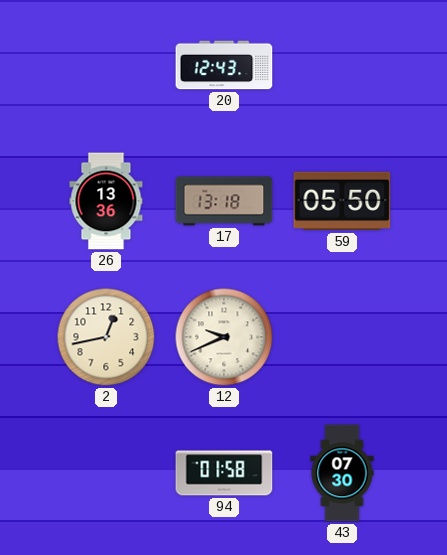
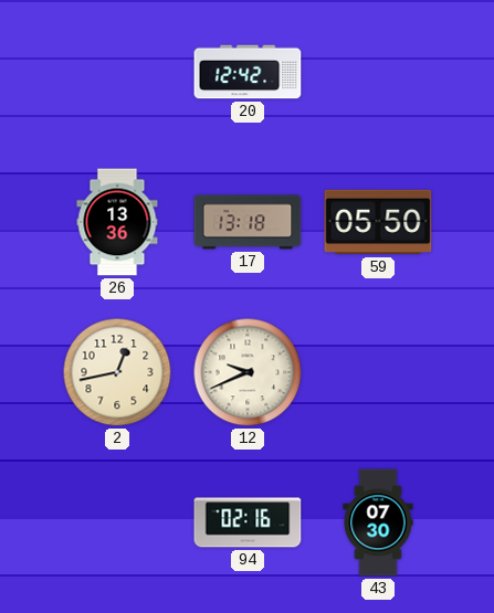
20: 12:43 -> 12:42 (248, 72)
94: 01:58 -> 02:16 (248, 522)
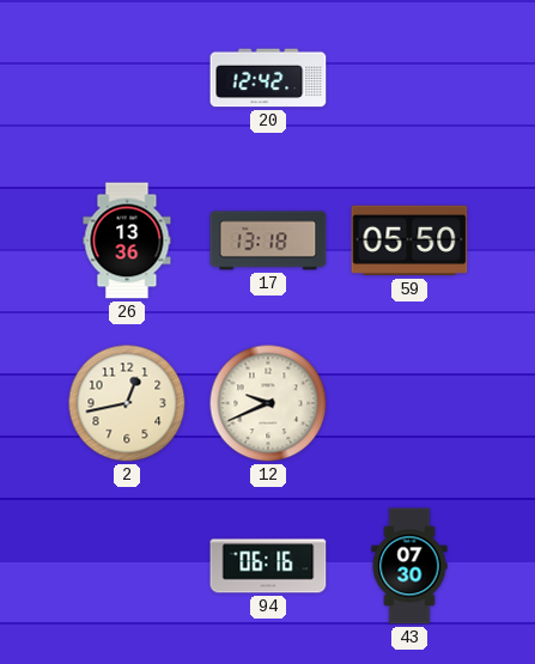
94: 02:16 -> 06:16 (268, 566)
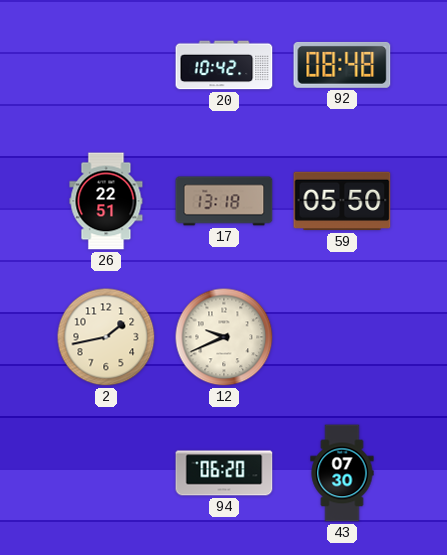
20: 12:42 -> 10:42 (224, 65)
92: none -> 08:48 (342, 65)
26: 13:36 -> 22:51 (106, 201)
2: 12:43 -> 1:43 (106, 337)
94: 06:16 -> 06:20 (224, 473)
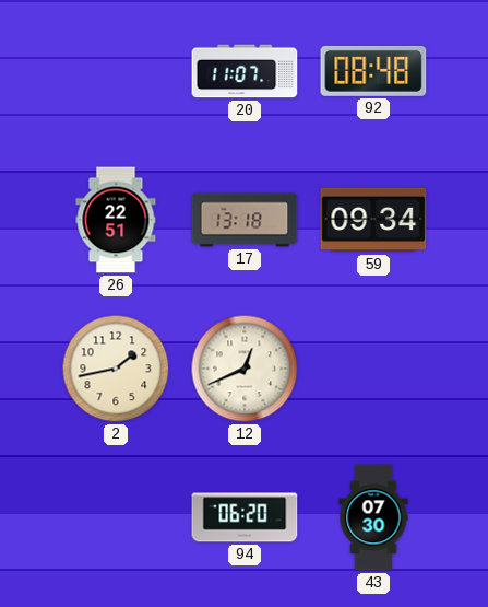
20: 10:42 -> 11:07 (245, 71)
59: 05:50 -> 09:34 (373, 220)
12: 9:41 -> 12:41 (245, 369)
